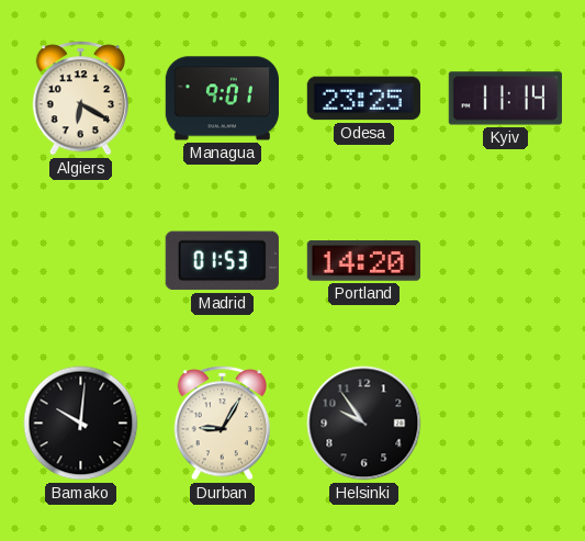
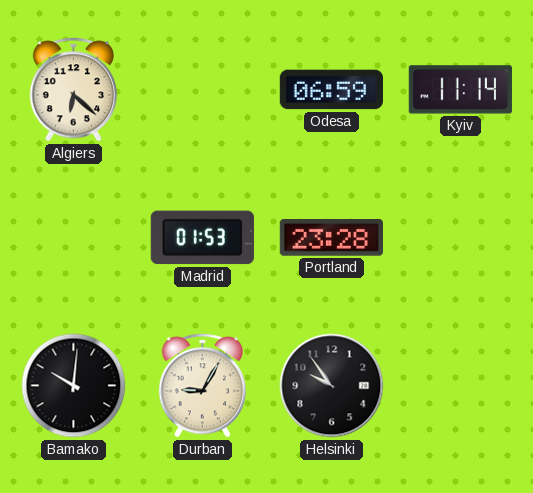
Algiers: 6:20 -> 6:22 (74, 90)
Managua: 9:01 -> none (222, 99)
Odesa: 23:25 -> 06:59 (331, 90)
Portland: 14:20 -> 23:28 (331, 238)
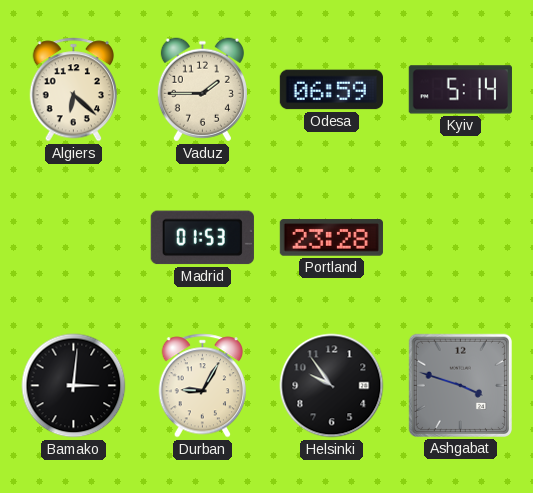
Vaduz: none -> 1:45 (202, 90)
Kyiv: 11:14 -> 5:14 (460, 90)
Bamako: 10:01 -> 3:01 (74, 386)
Ashgabat: none -> 3:48 (460, 385)
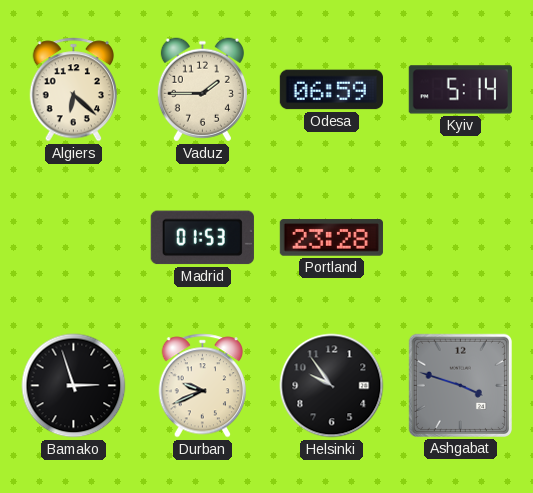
Bamako: 3:01 -> 2:57 (74, 386)
Durban: 9:05 -> 9:41 (203, 386)
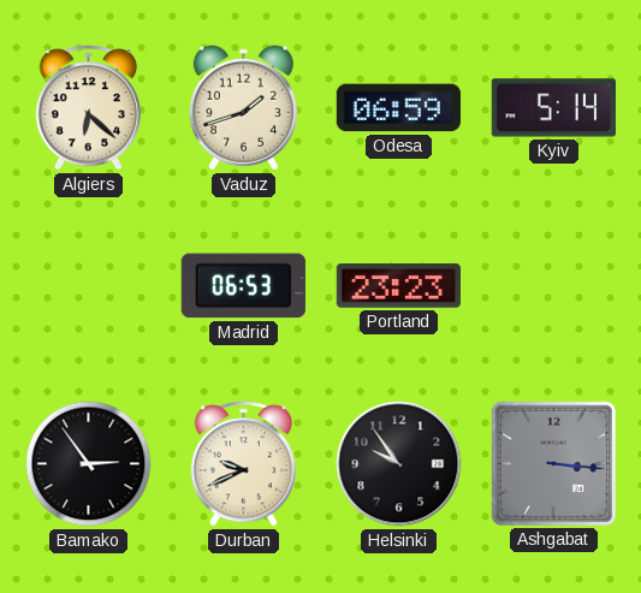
Vaduz: 1:45 -> 1:42 (243, 108)
Madrid: 01:53 -> 06:53 (243, 286)
Portland: 23:28 -> 23:23 (398, 286)
Bamako: 2:57 -> 2:54 (89, 464)
Ashgabat: 3:48 -> 3:16 (553, 463)
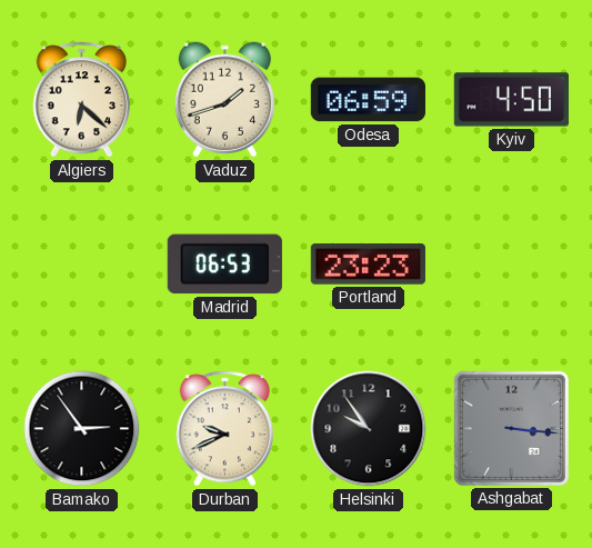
Kyiv: 5:14 -> 4:50 (511, 100)
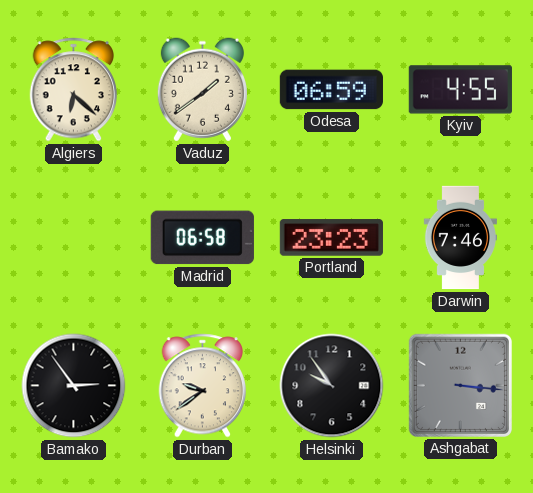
Vaduz: 1:42 -> 1:39 (202, 90)
Kyiv: 4:50 -> 4:55 (460, 90)
Madrid: 06:53 -> 06:58 (202, 238)
Darwin: none -> 7:46 (460, 238)
Durban: 9:41 -> 9:39 (203, 386)
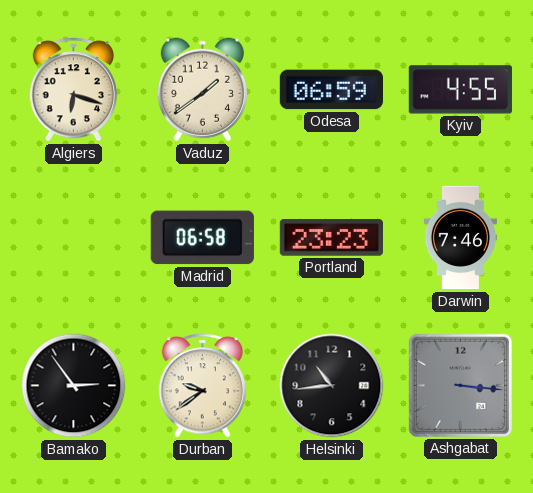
Algiers: 6:22 -> 6:18 (74, 90)
Helsinki: 9:54 -> 10:44 (332, 386)
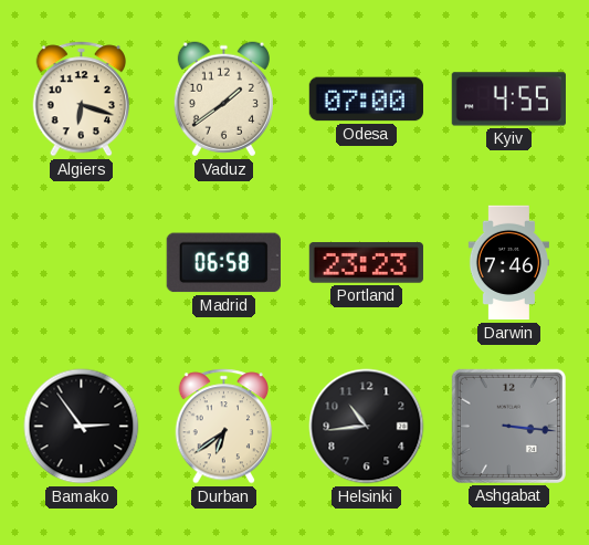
Odesa: 06:59 -> 07:00 (366, 99)
Durban: 9:39 -> 6:39 (224, 427)
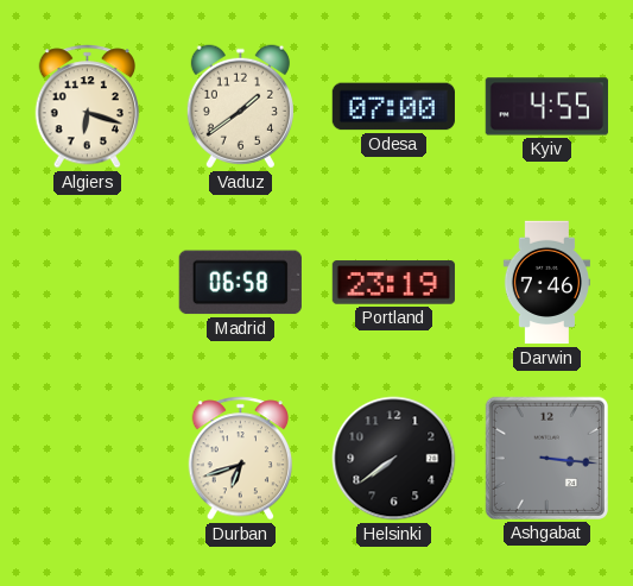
Portland: 23:23 -> 23:19 (393, 283)
Bamako: 2:54 -> none (82, 427)
Durban: 6:39 -> 6:42 (241, 459)
Helsinki: 10:44 -> 7:39 (394, 459)
